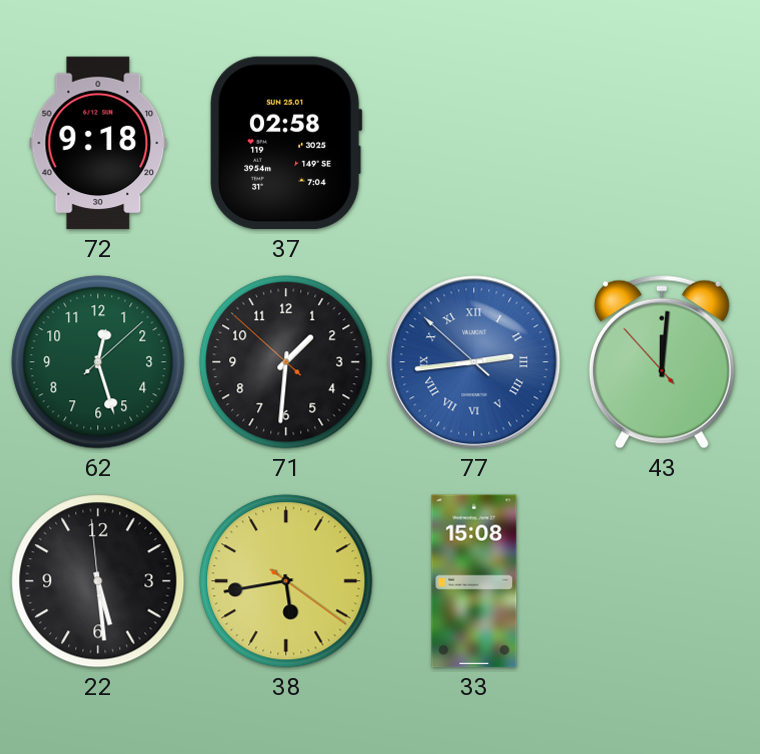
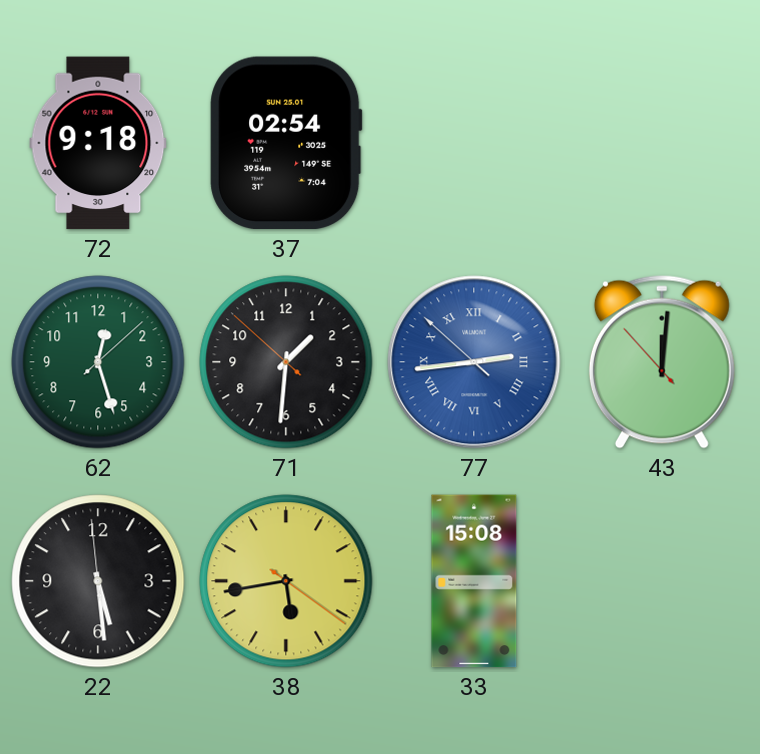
37: 02:58 -> 02:54 (286, 143)
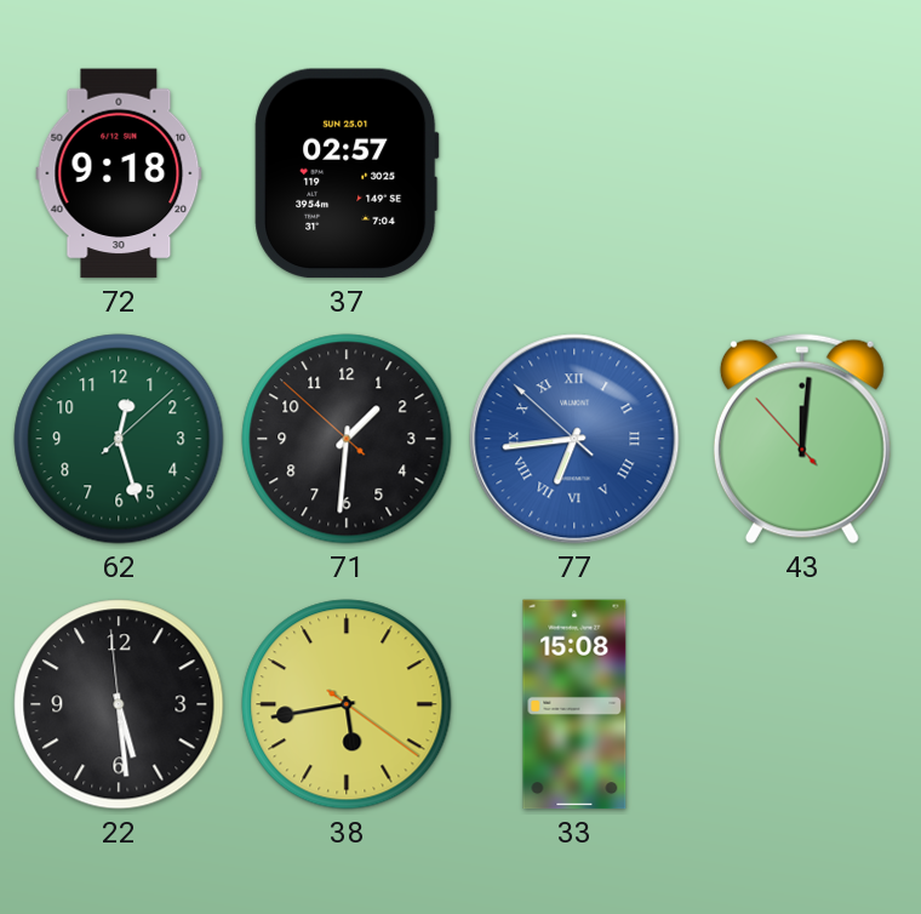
37: 02:54 -> 02:57 (347, 173)
77: 2:43 -> 6:43 (574, 439)
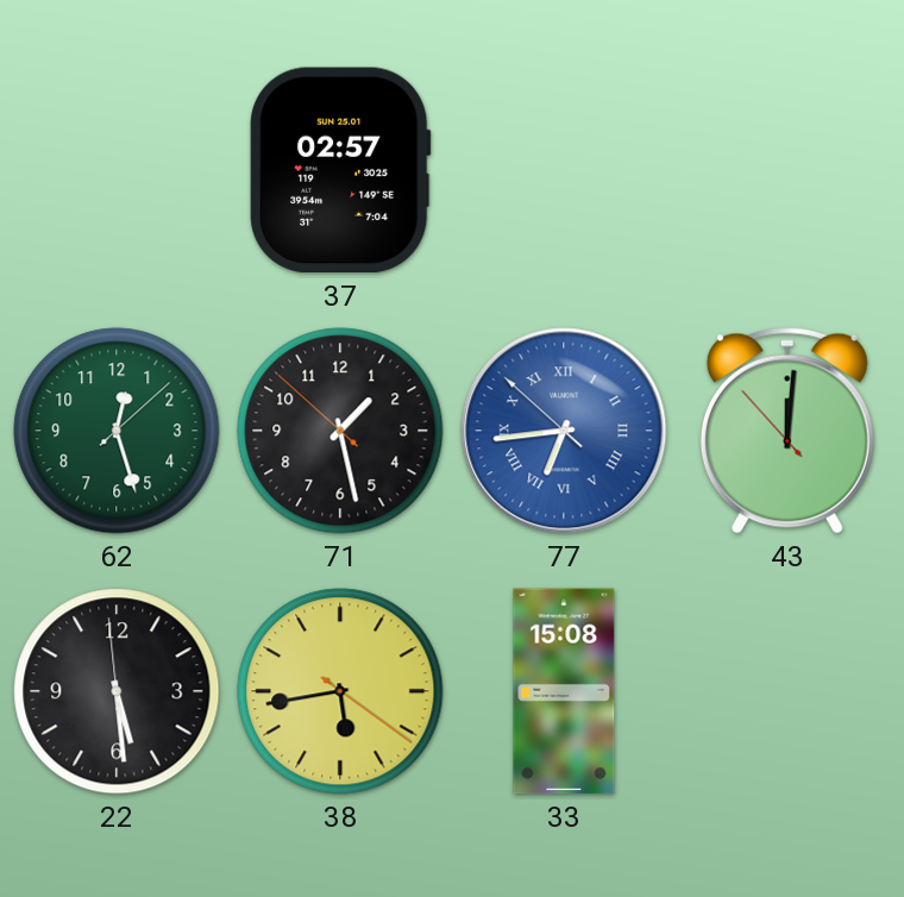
72: 9:18 -> none (119, 173)
71: 1:30 -> 1:27 (340, 431)
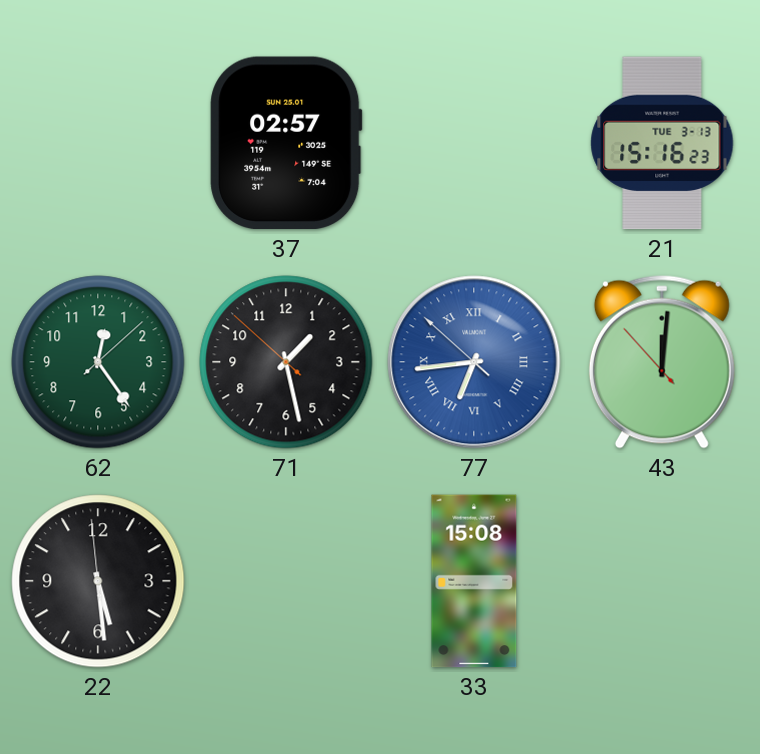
21: none -> 15:16 (662, 143)
62: 12:27 -> 12:24 (98, 362)
38: 5:43 -> none (340, 691)
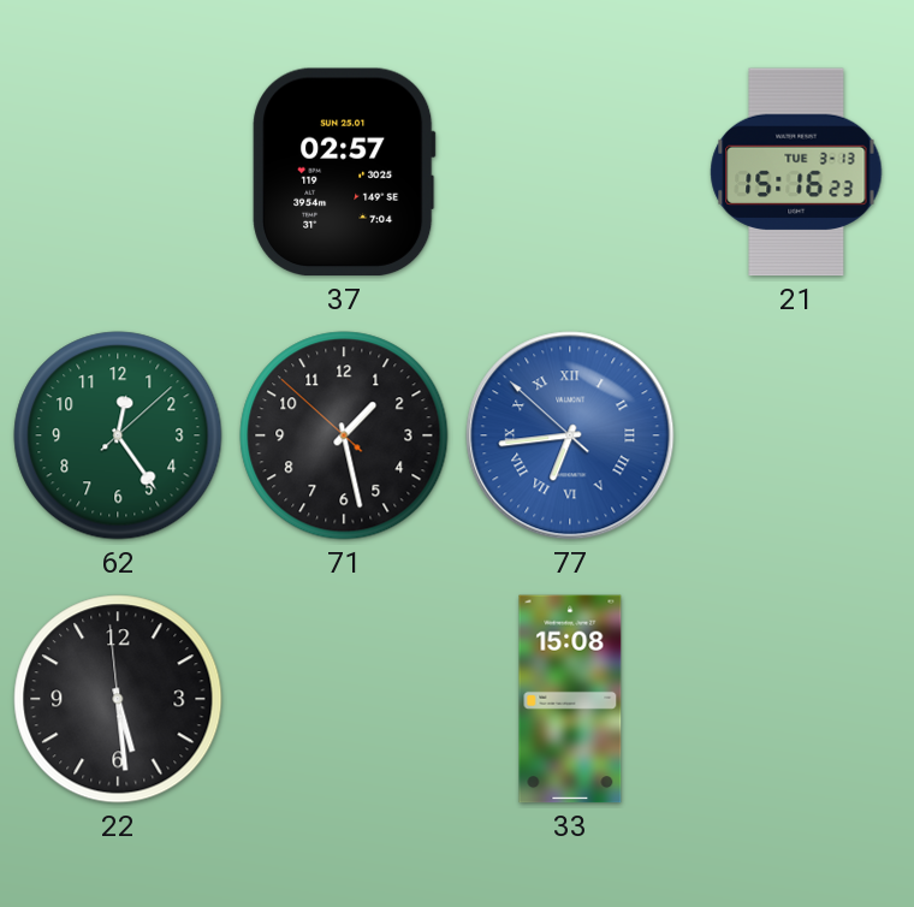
43: 12:00 -> none (662, 362)
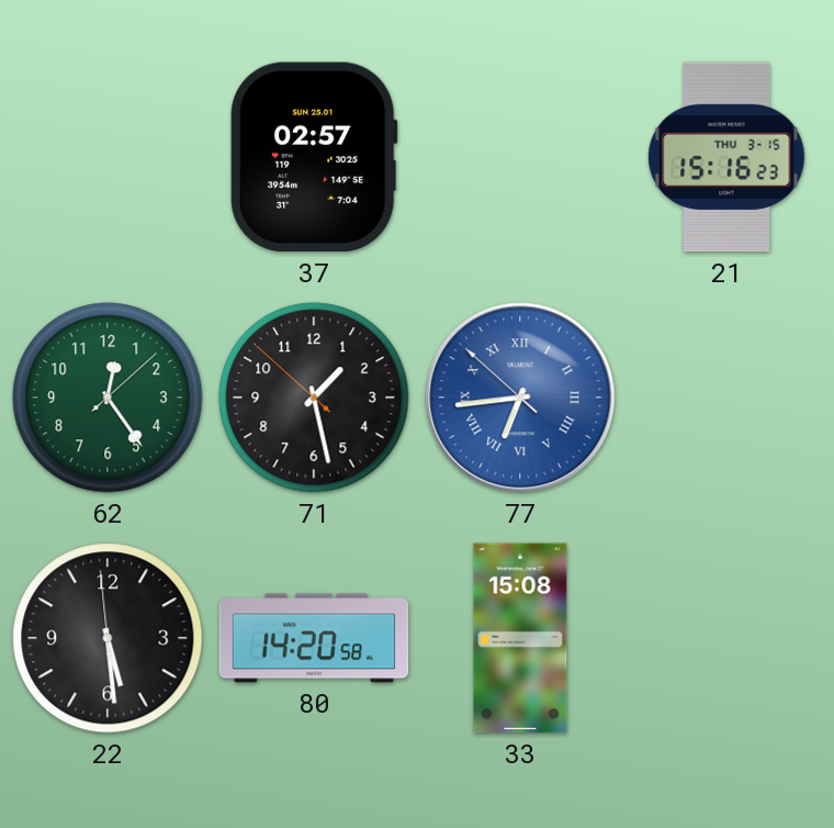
21 date: TUE 3-13 -> THU 3-15 (726, 157)
80: none -> 14:20 (314, 638)
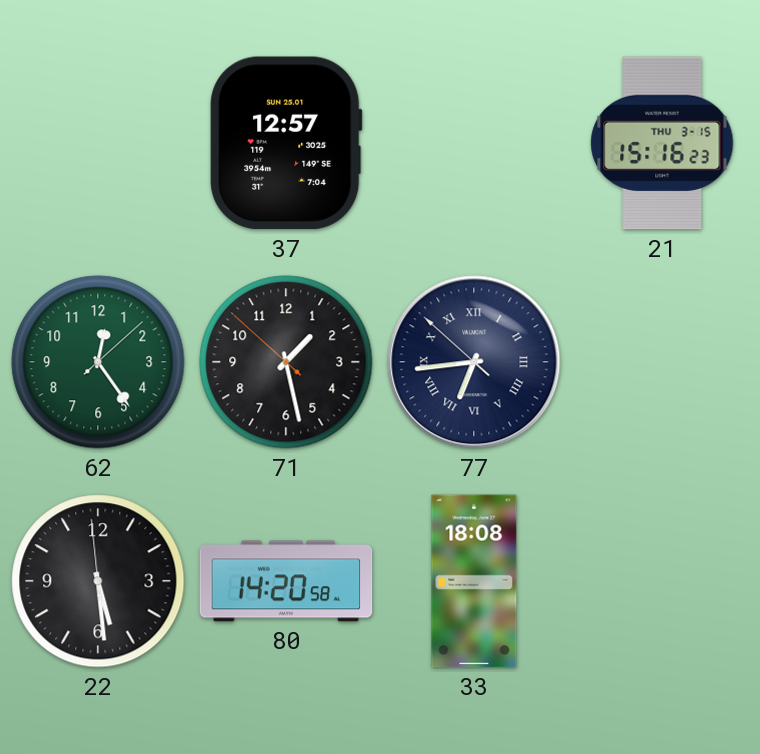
37: 02:57 -> 12:57 (286, 143)
77 dial: blue -> navy (474, 362)
33: 15:08 -> 18:08 (474, 581)
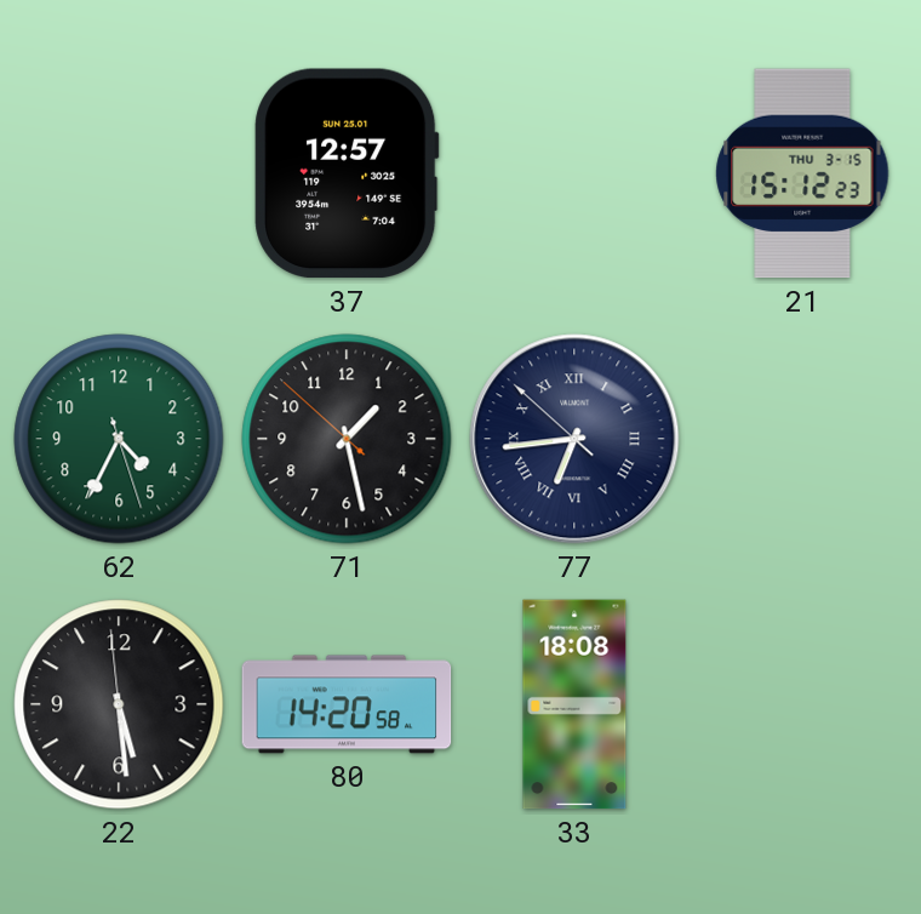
21: 15:16 -> 15:12 (802, 173)
62: 12:24 -> 4:34 (119, 439)
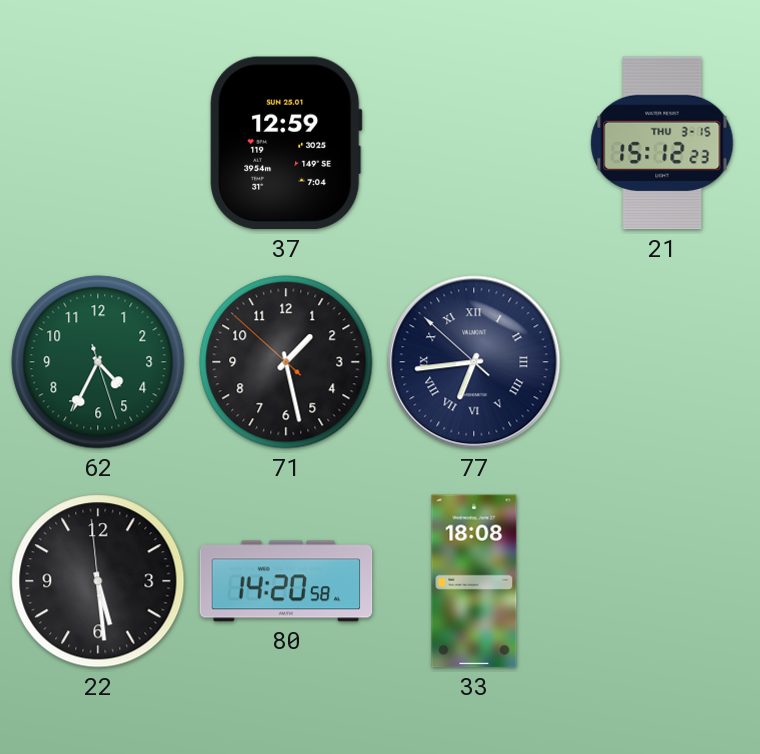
37: 12:57 -> 12:59 (286, 143)
